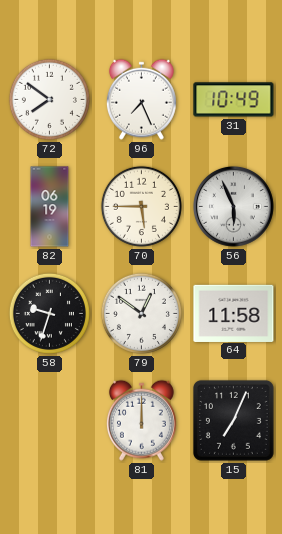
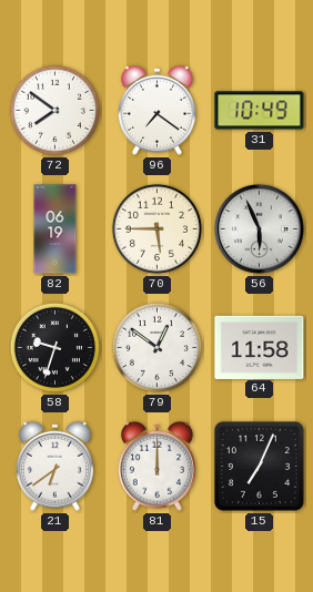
96: 7:26 -> 7:21 (156, 110)
21: none -> 6:39 (54, 466)
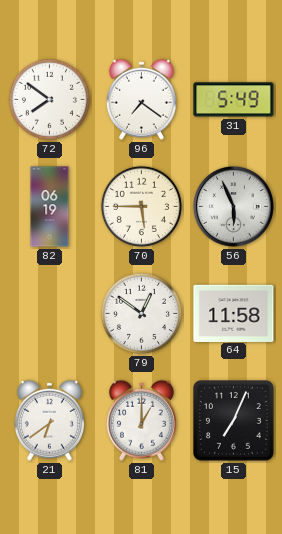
31: 10:49 -> 5:49 (234, 100)
58: 9:33 -> none (54, 347)
81: 12:00 -> 1:00 (141, 420)
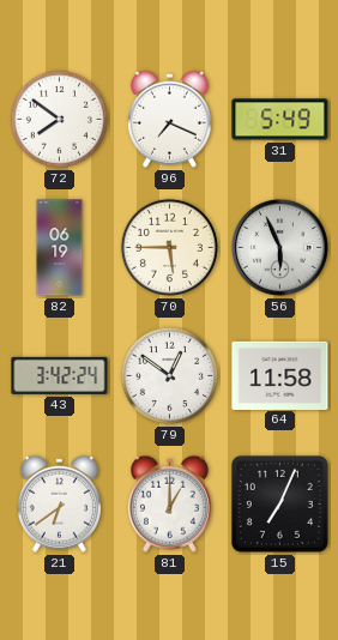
96: 7:21 -> 7:19 (169, 119)
43: none -> 3:42 (60, 375)
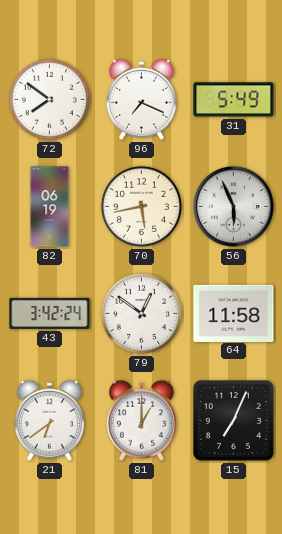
70: 5:45 -> 5:43 (141, 206)
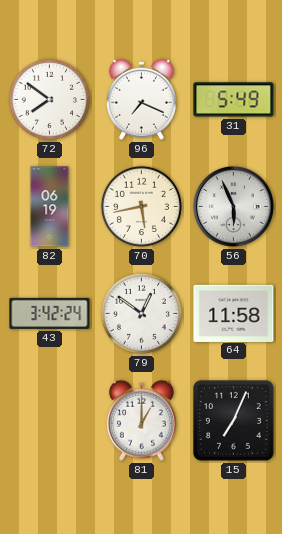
21: 6:39 -> none (49, 420)
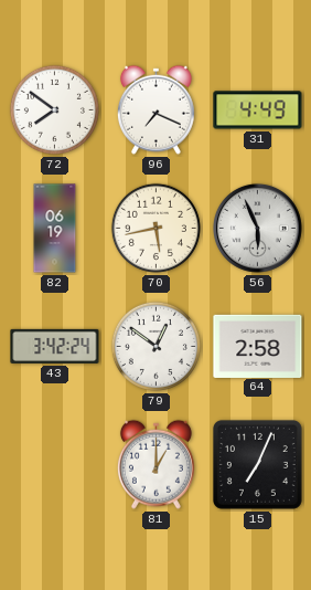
31: 5:49 -> 4:49 (258, 110)
64: 11:58 -> 2:58 (258, 346)
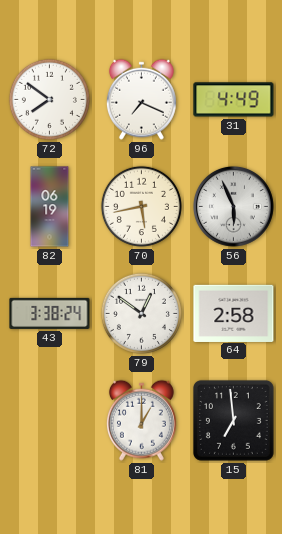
43: 3:42 -> 3:38 (50, 313)
15: 7:04 -> 6:59 (233, 420)
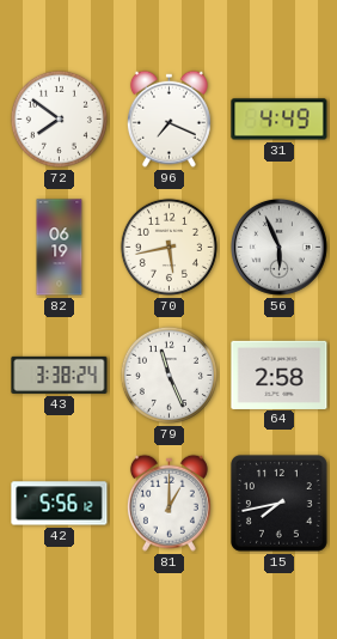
79: 12:51 -> 11:26 (168, 375)
42: none -> 5:56 (60, 504)
15: 6:59 -> 7:43 (278, 503)
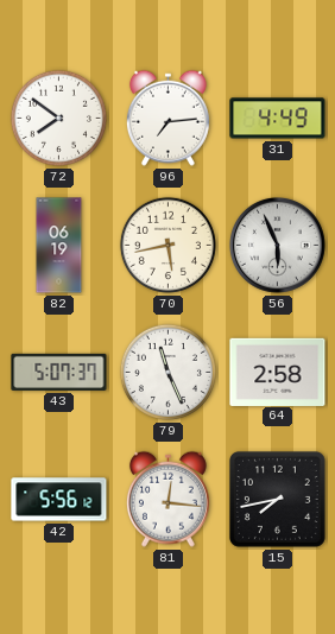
96: 7:19 -> 7:14 (167, 118)
43: 3:38 -> 5:07 (59, 372)
81: 1:00 -> 12:16 (167, 499)
